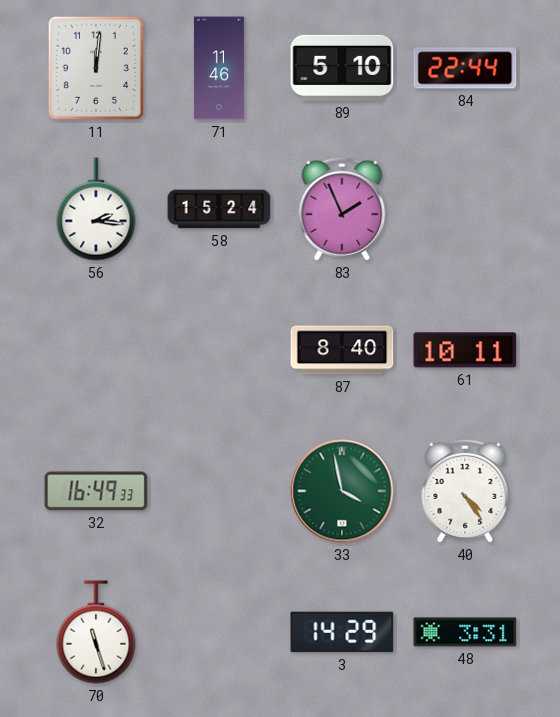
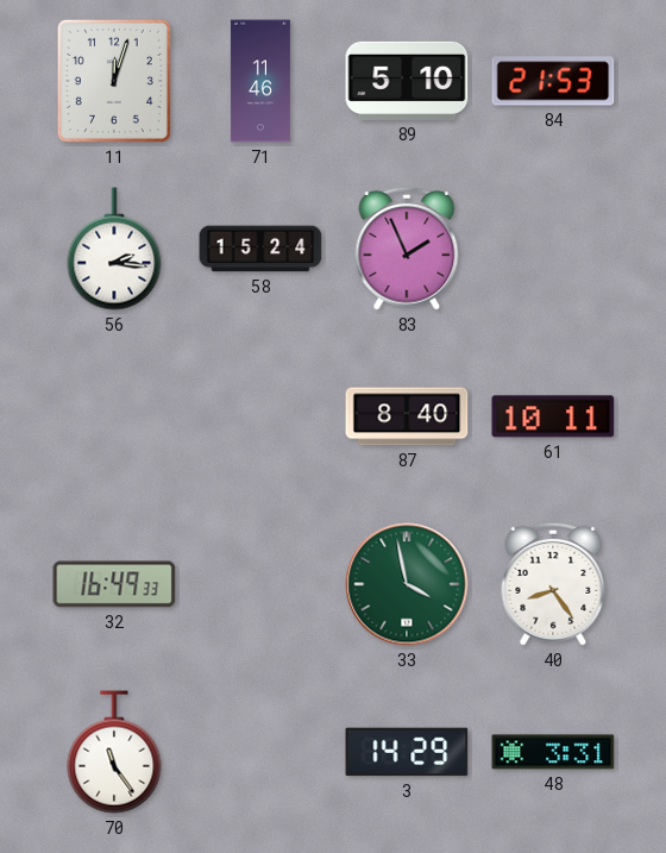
11: 12:01 -> 12:03 (114, 81)
84: 22:44 -> 21:53 (553, 81)
40: 4:24 -> 8:24 (553, 584)
70: 11:27 -> 11:24 (114, 752)
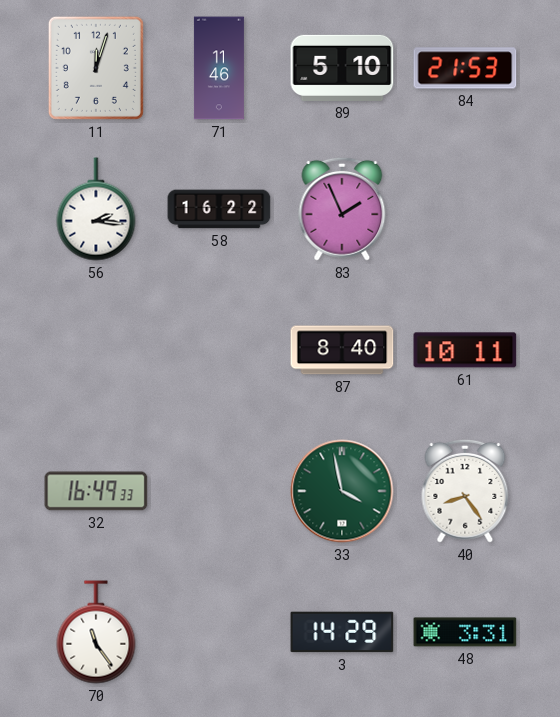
58: 15:24 -> 16:22 (219, 209)
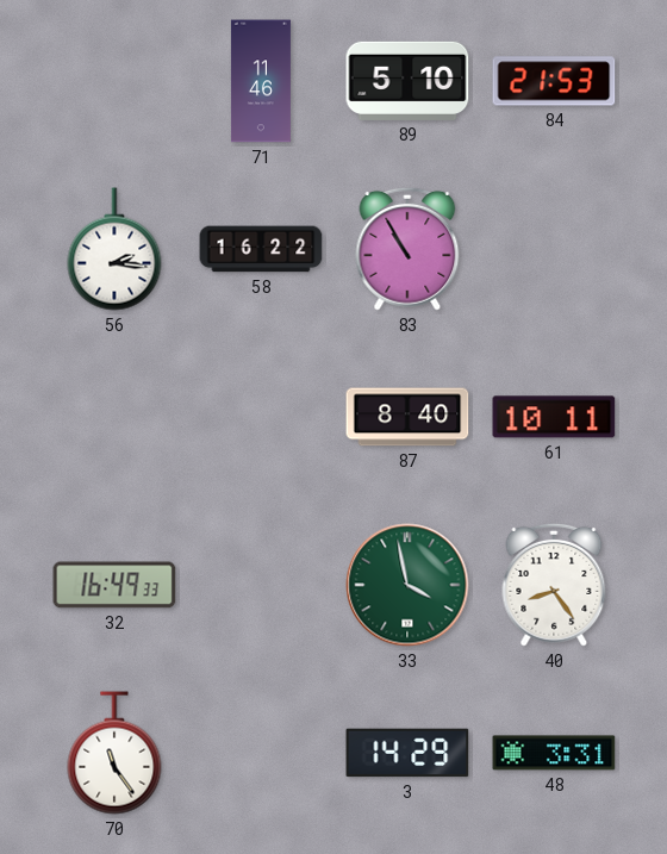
11: 12:03 -> none (96, 68)
83: 1:56 -> 10:55 (407, 249)
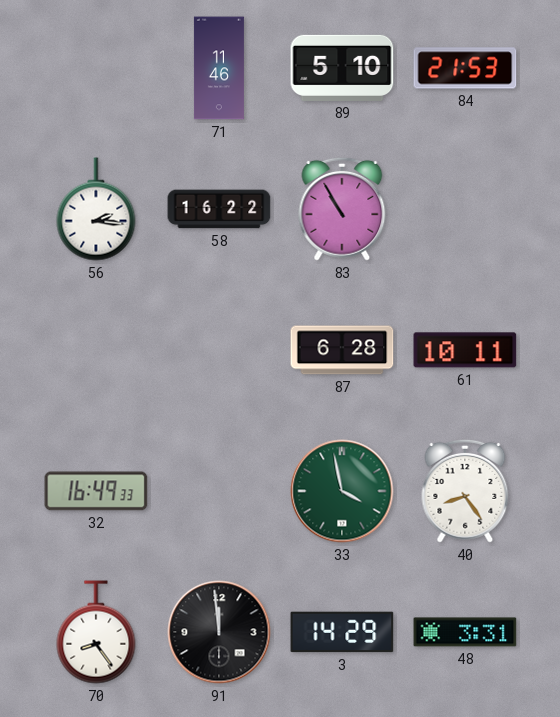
87: 8:40 -> 6:28 (342, 350)
70: 11:24 -> 8:24 (96, 632)
91: none -> 11:59 (219, 632)
